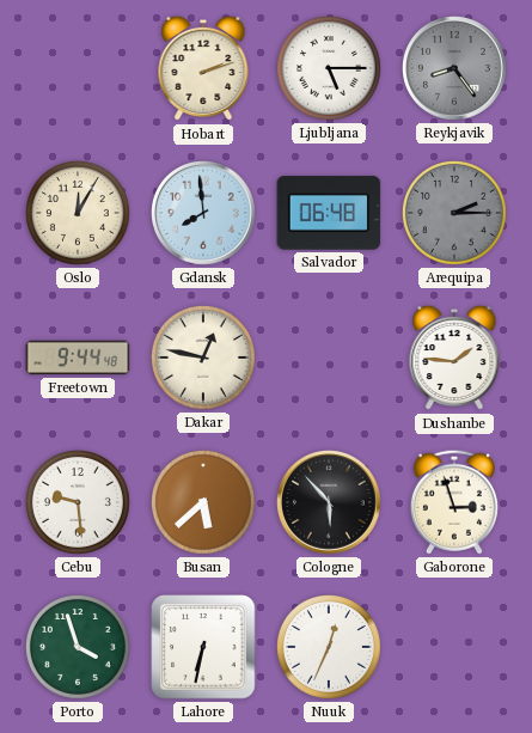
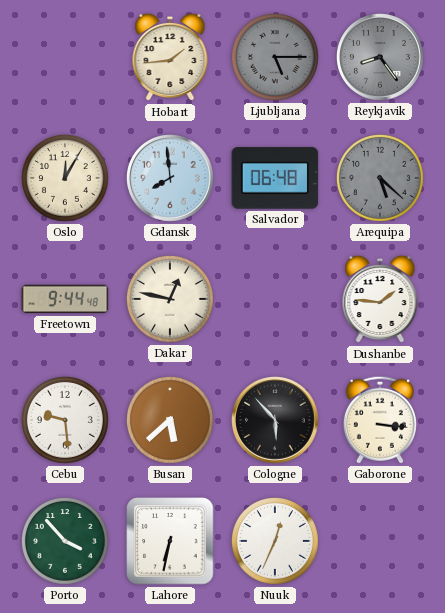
Hobart: 2:12 -> 1:44 (170, 57)
Ljubljana dial: white -> grey (275, 57)
Arequipa: 2:15 -> 5:22 (380, 178)
Gaborone: 2:57 -> 3:16 (380, 420)
Porto: 3:57 -> 3:53 (65, 541)
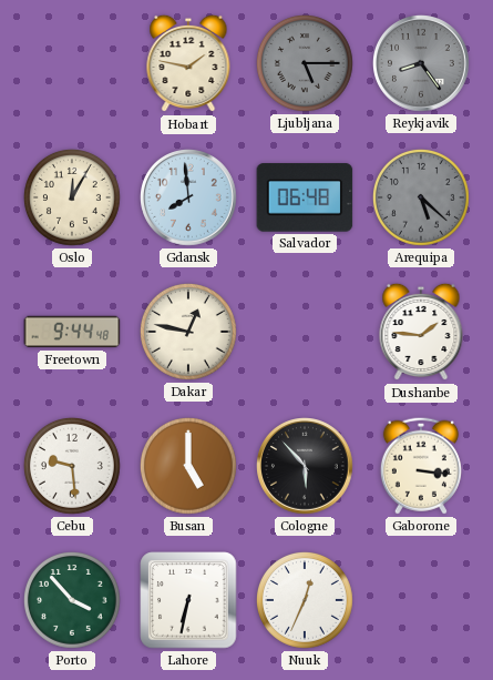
Hobart: 1:44 -> 1:47 (188, 63)
Busan: 5:38 -> 5:00 (188, 466)
